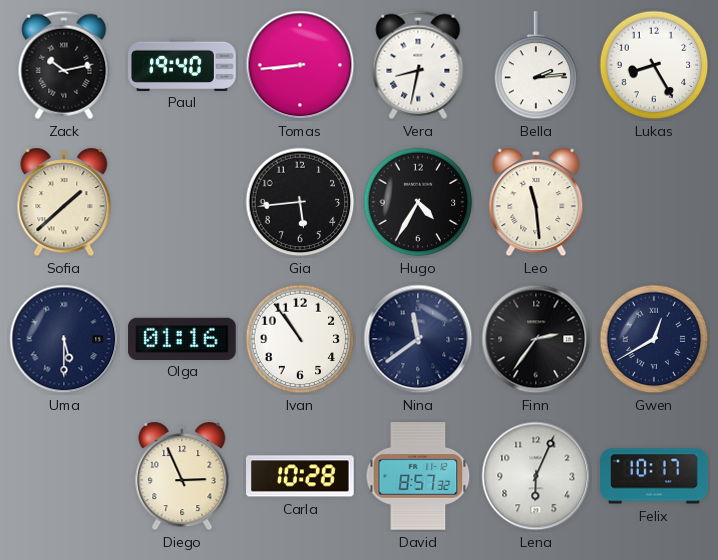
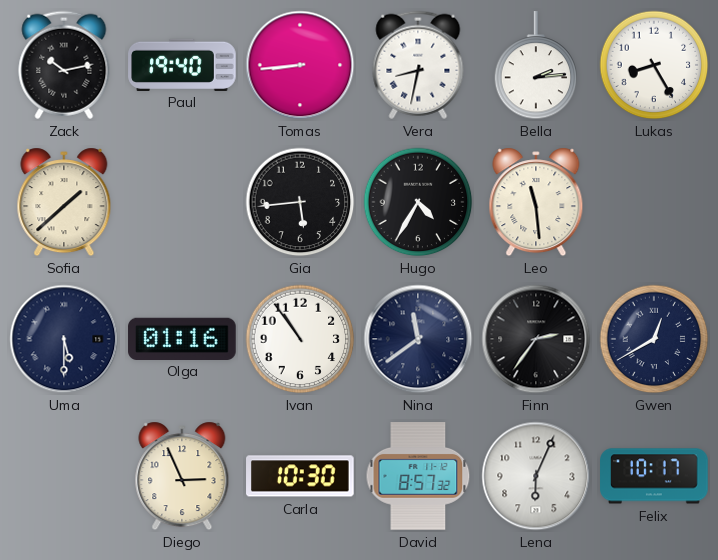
Carla: 10:28 -> 10:30 (300, 476)
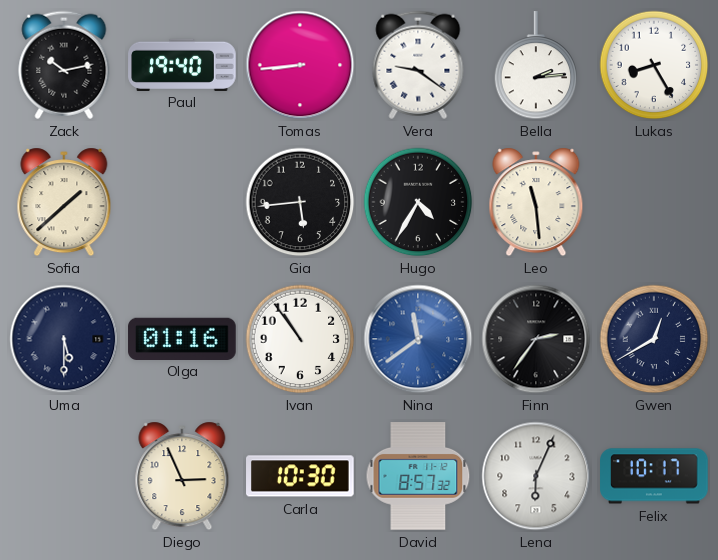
Vera: 8:32 -> 9:21 (418, 65)
Nina dial: navy -> blue (418, 339)
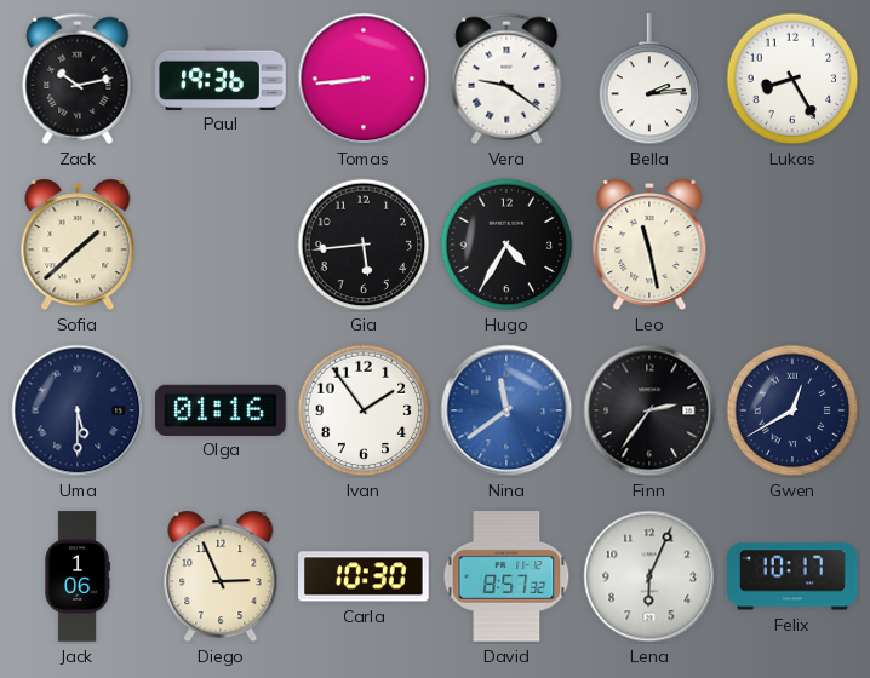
Paul: 19:40 -> 19:36 (221, 77)
Leo: 11:29 -> 11:28 (649, 245)
Ivan: 10:54 -> 1:54 (364, 410)
Jack: none -> 1:06 (78, 576)
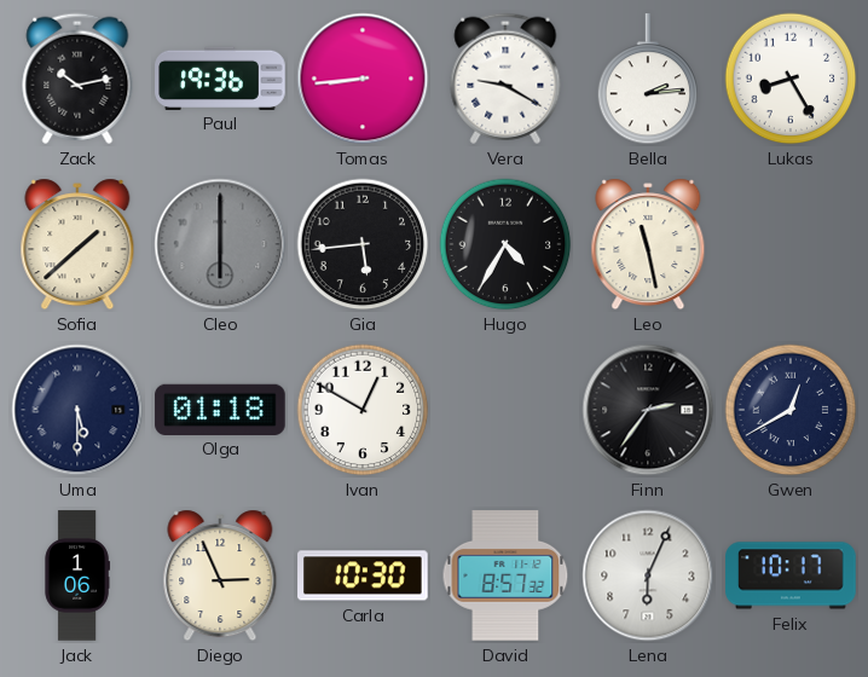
Vera: 9:21 -> 9:20 (505, 79)
Cleo: none -> 6:00 (220, 244)
Olga: 01:16 -> 01:18 (220, 409)
Ivan: 1:54 -> 12:50 (363, 410)
Nina: 11:39 -> none (506, 410)
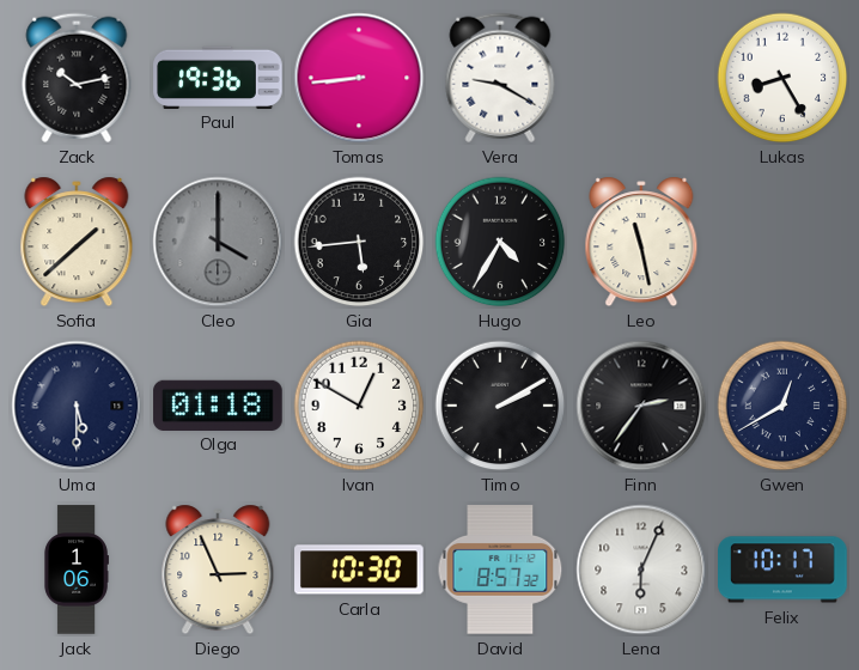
Bella: 2:14 -> none (648, 80)
Cleo: 6:00 -> 4:00 (218, 242)
Timo: none -> 2:10 (500, 406)
